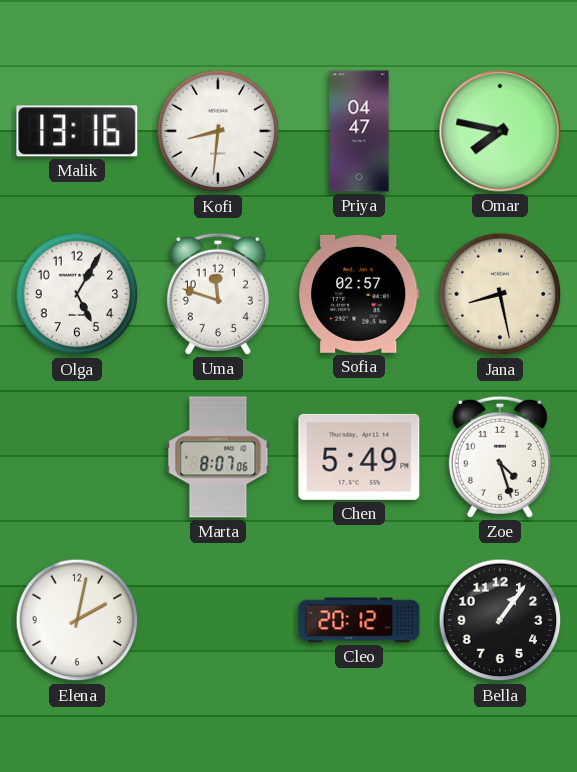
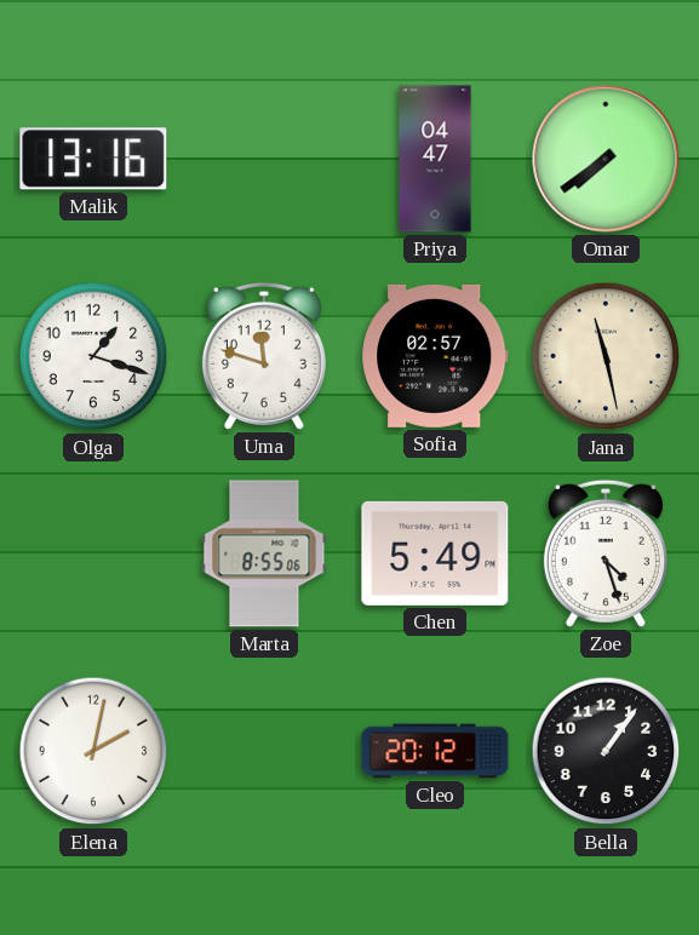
Kofi: 8:31 -> none (218, 131)
Omar: 7:47 -> 7:39 (606, 159)
Olga: 5:05 -> 1:18 (93, 356)
Jana: 8:28 -> 11:28 (606, 356)
Marta: 8:07 -> 8:55 (264, 553)
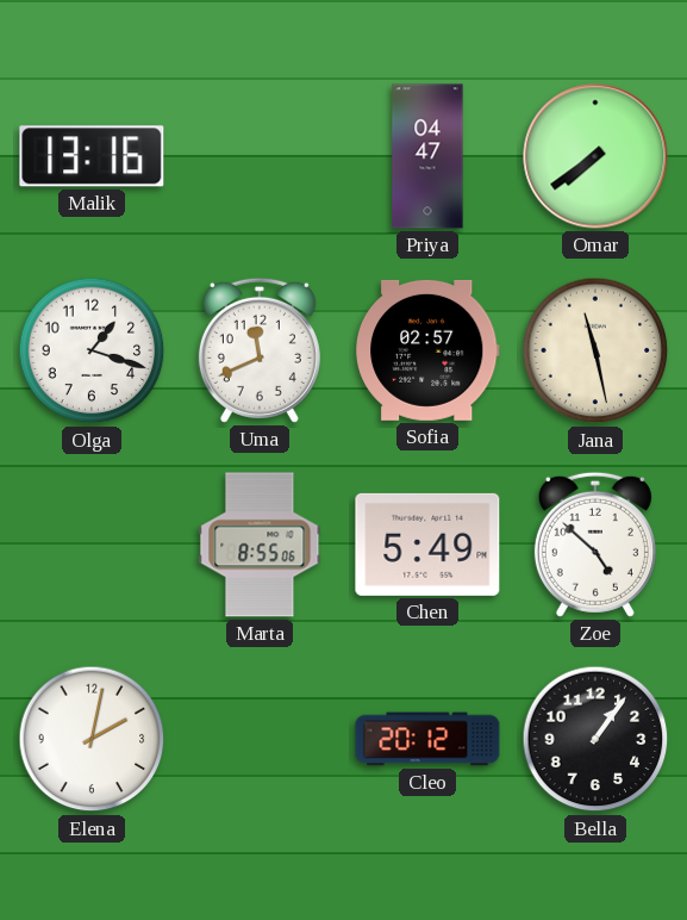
Uma: 11:48 -> 11:41 (260, 350)
Zoe: 4:27 -> 4:52 (595, 545)
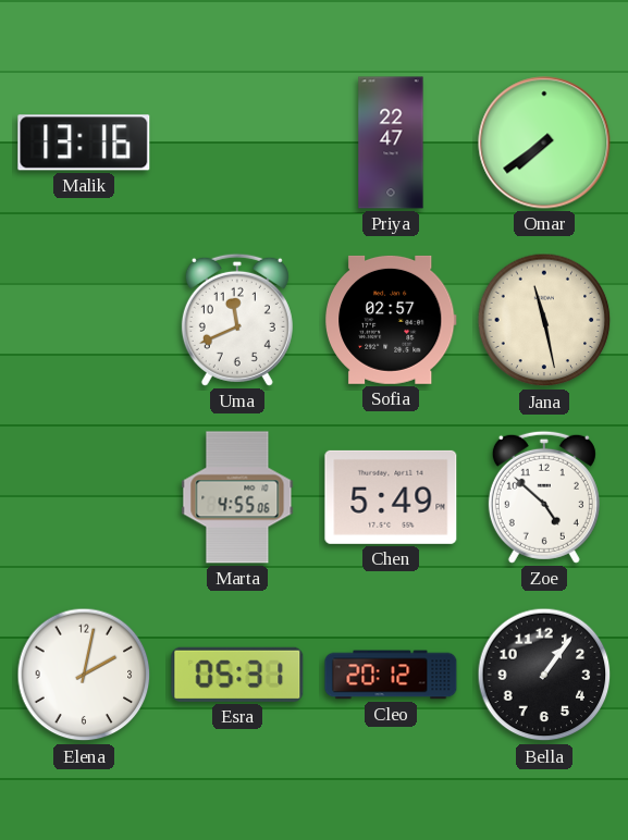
Priya: 04:47 -> 22:47 (391, 143)
Olga: 1:18 -> none (92, 350)
Marta: 8:55 -> 4:55 (237, 497)
Esra: none -> 05:31 (237, 675)
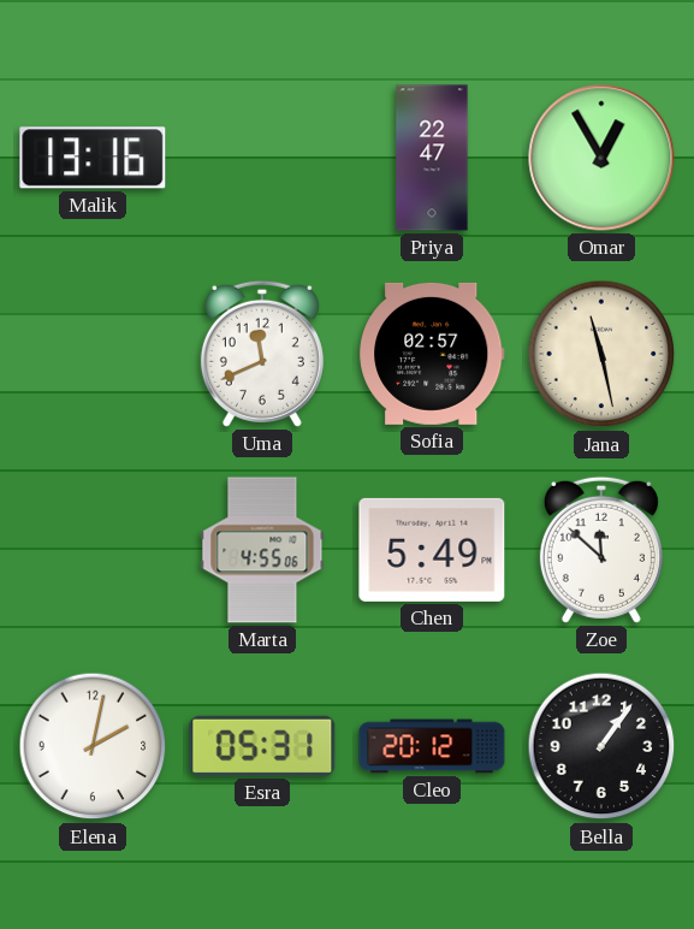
Omar: 7:39 -> 12:55 (601, 158)
Zoe: 4:52 -> 11:52 (601, 550)
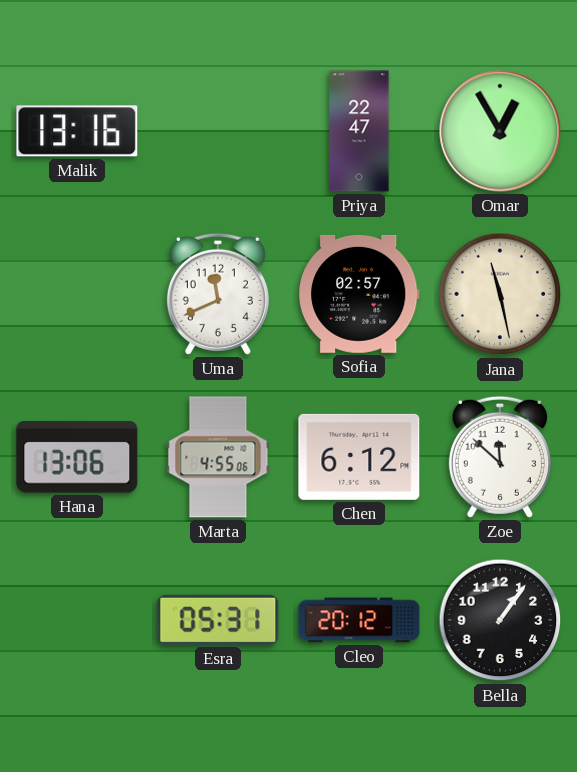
Hana: none -> 13:06 (77, 457)
Chen: 5:49 -> 6:12 (359, 457)
Elena: 2:02 -> none (93, 746)
